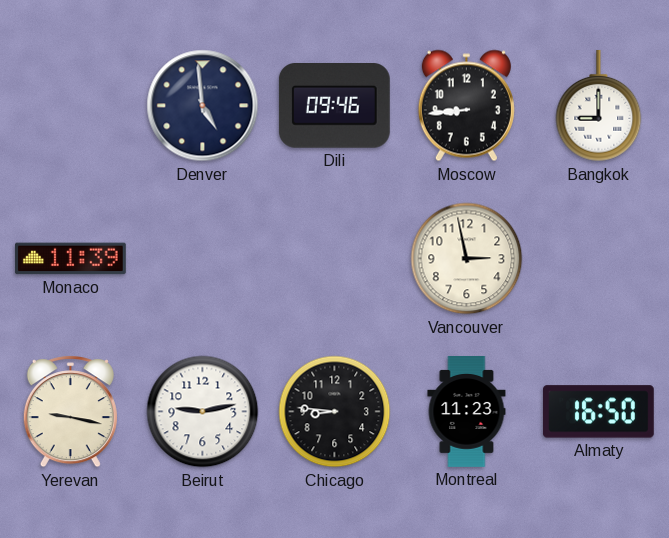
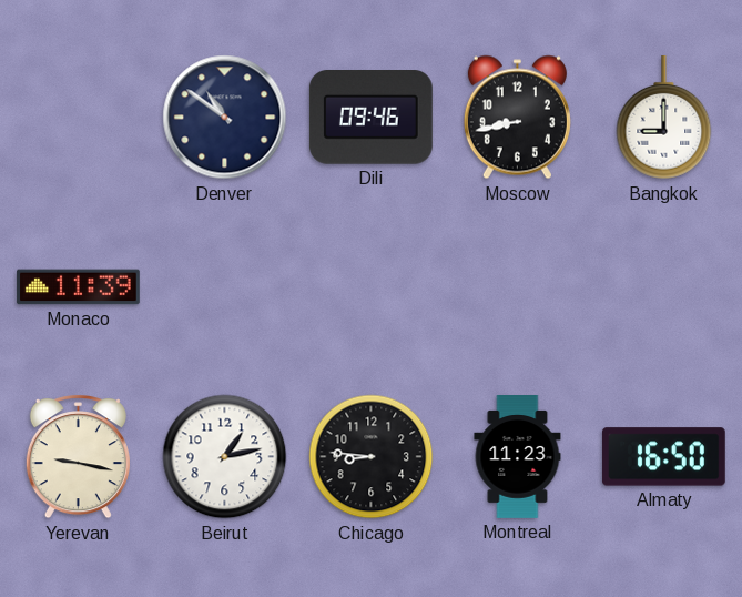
Denver: 4:59 -> 10:51 (225, 118)
Moscow: 8:44 -> 8:43 (517, 118)
Vancouver: 2:58 -> none (467, 259)
Beirut: 9:13 -> 1:13 (225, 457)
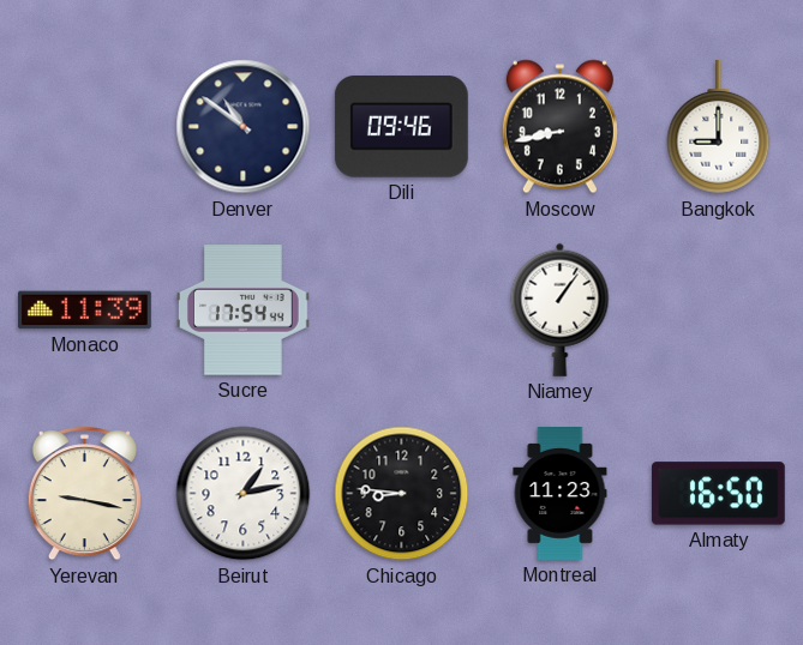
Sucre: none -> 17:54 (244, 311)
Niamey: none -> 1:06 (561, 309)
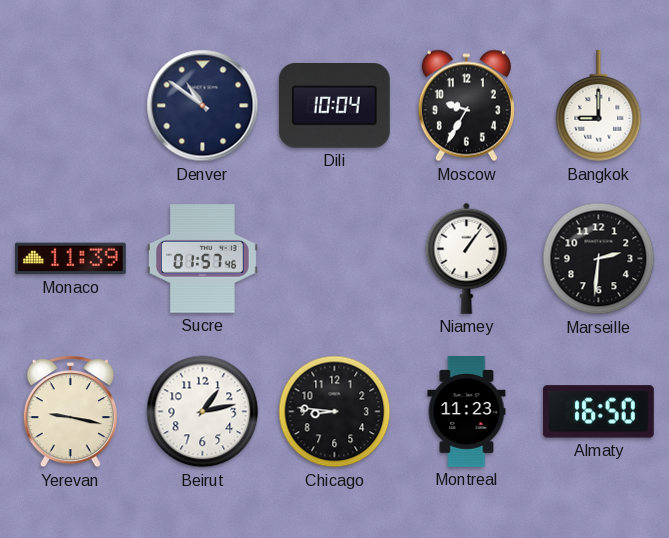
Dili: 09:46 -> 10:04 (334, 106)
Moscow: 8:43 -> 9:35 (466, 106)
Sucre: 17:54 -> 01:57 (203, 259)
Marseille: none -> 2:31 (599, 259)
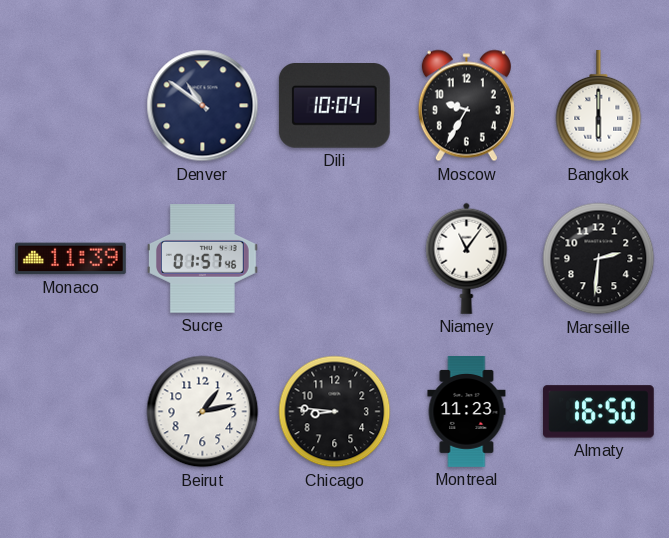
Bangkok: 9:00 -> 6:00 (599, 107)
Niamey: 1:06 -> 11:06 (467, 258)
Yerevan: 9:17 -> none (70, 412)
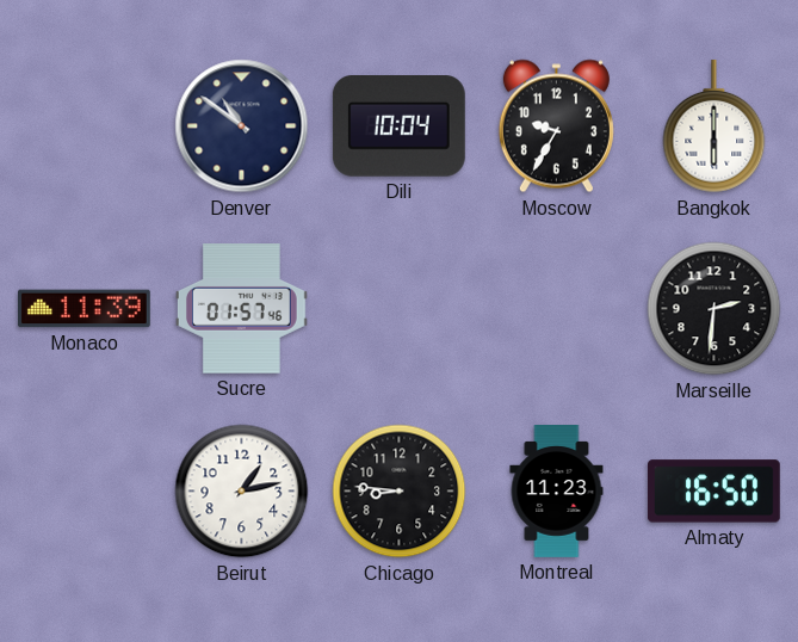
Niamey: 11:06 -> none (467, 258)
